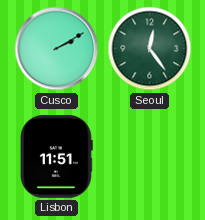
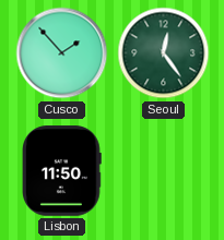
Cusco: 2:10 -> 1:53 (62, 53)
Lisbon: 11:51 -> 11:50 (62, 171)
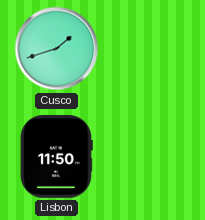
Cusco: 1:53 -> 1:42 (57, 49)
Seoul: 12:24 -> none (164, 53)
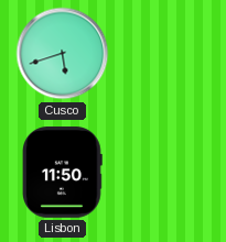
Cusco: 1:42 -> 5:42 (63, 54)
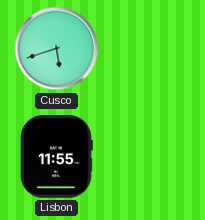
Lisbon: 11:50 -> 11:55 (57, 157)
